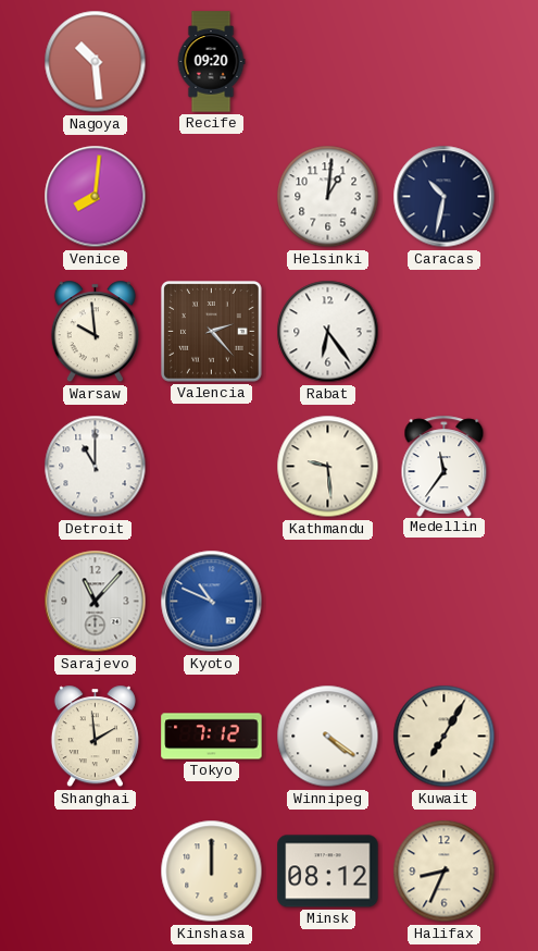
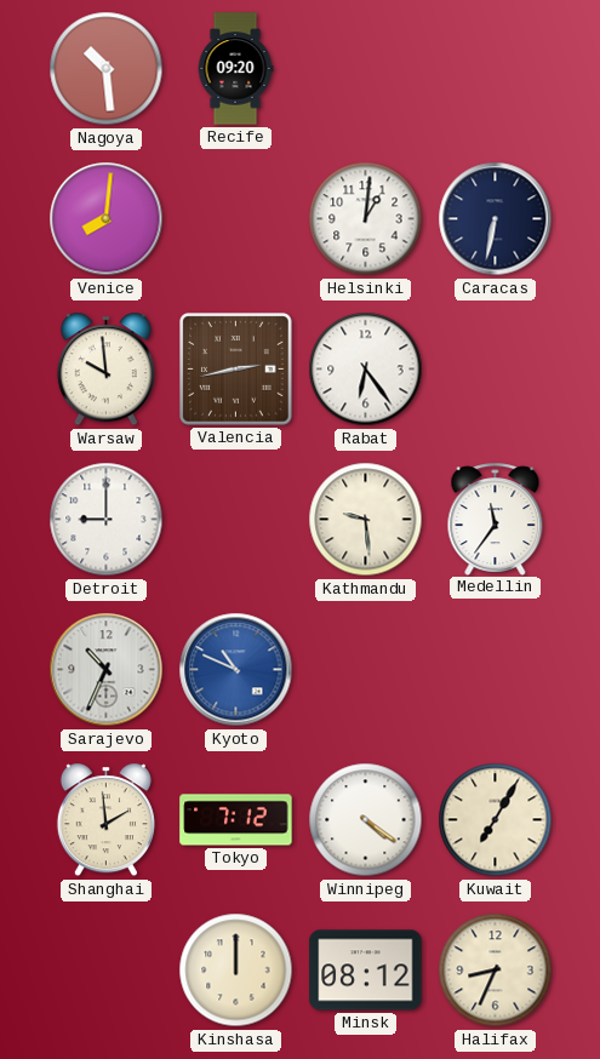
Caracas: 10:32 -> 6:32 (496, 219)
Valencia: 2:23 -> 2:43 (236, 370)
Detroit: 11:00 -> 9:00 (107, 520)
Sarajevo: 11:07 -> 10:34 (107, 670)
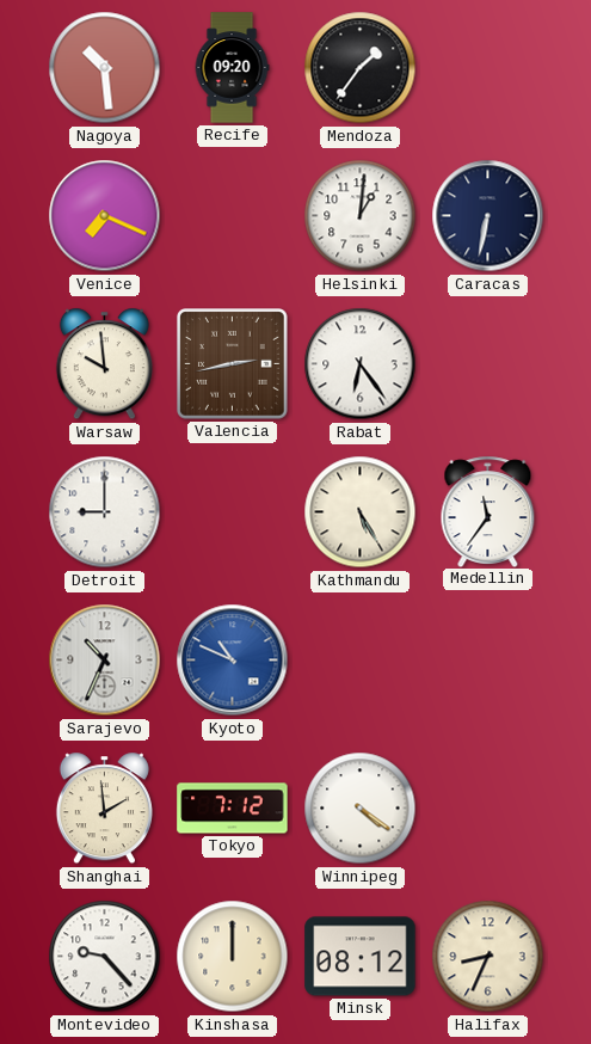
Mendoza: none -> 1:36 (361, 68)
Venice: 8:01 -> 7:19 (105, 216)
Kathmandu: 9:29 -> 5:25 (361, 512)
Kuwait: 7:05 -> none (496, 820)
Montevideo: none -> 9:23 (105, 957)
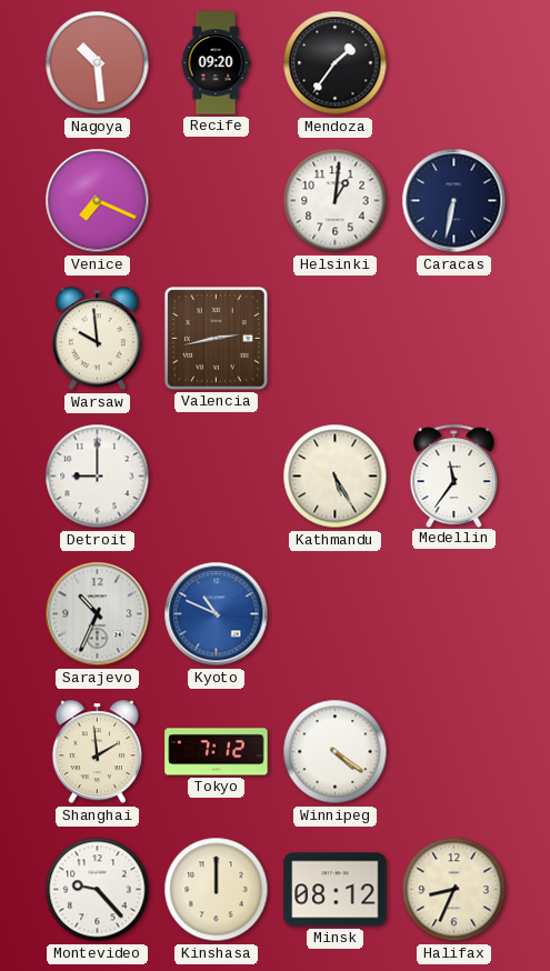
Rabat: 6:24 -> none (361, 364)
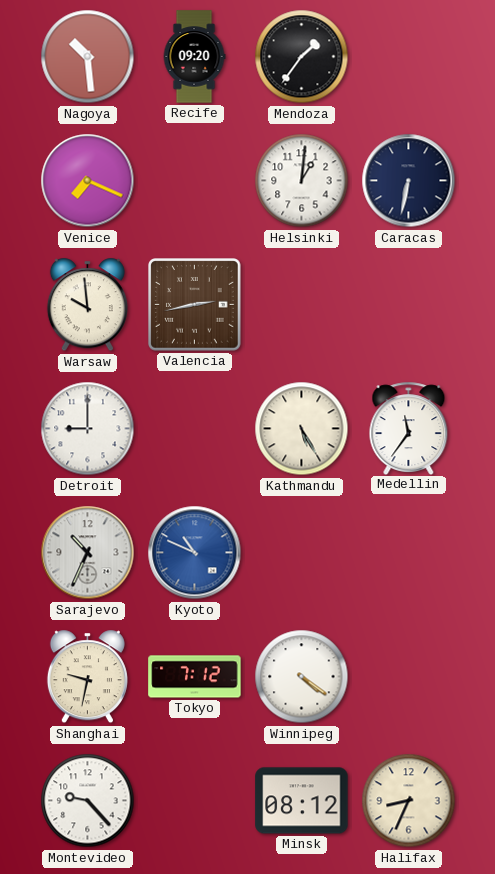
Shanghai: 1:59 -> 9:32 (87, 677)
Kinshasa: 12:00 -> none (217, 890)
